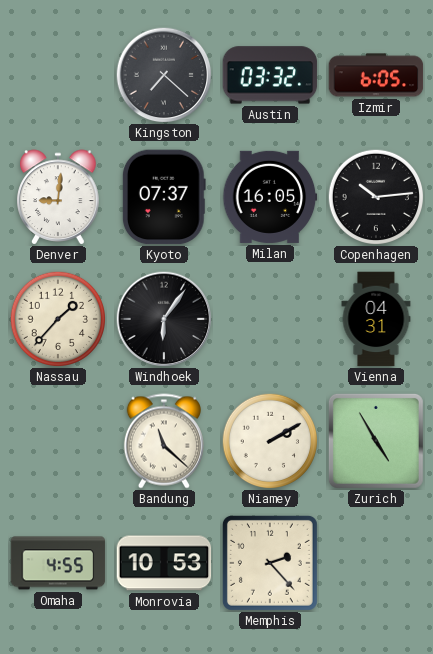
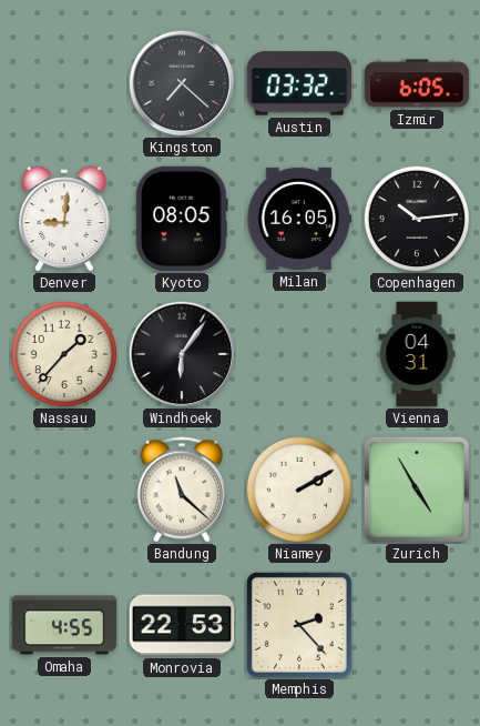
Kyoto: 07:37 -> 08:05 (182, 219)
Monrovia: 10:53 -> 22:53 (182, 625)
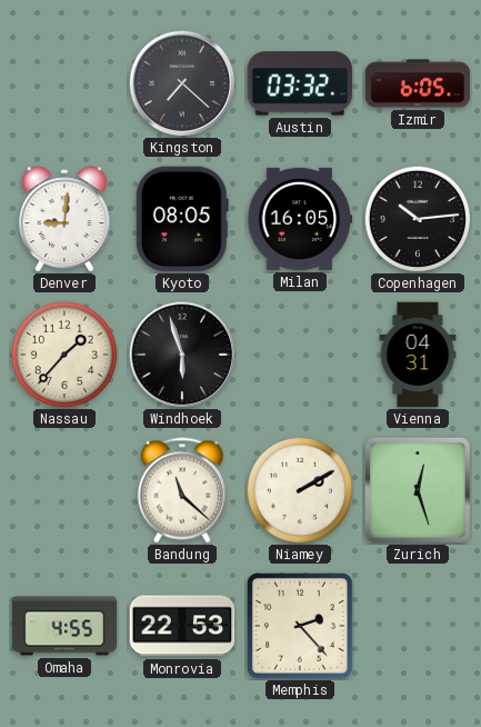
Windhoek: 6:06 -> 5:57 (182, 355)
Zurich: 4:55 -> 12:27 (418, 490)
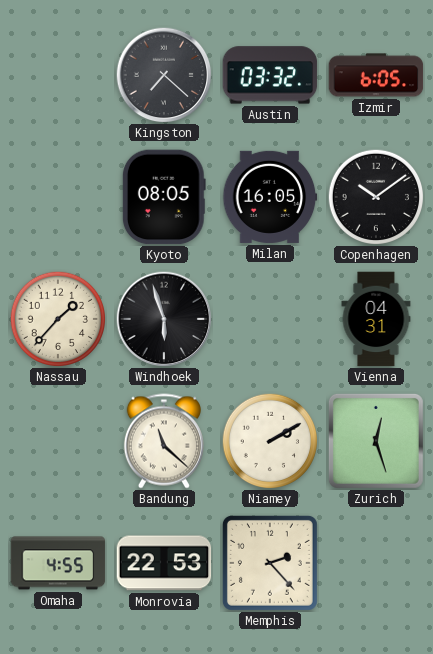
Denver: 9:01 -> none (64, 219)
Copenhagen: 10:14 -> 10:09 (375, 196)
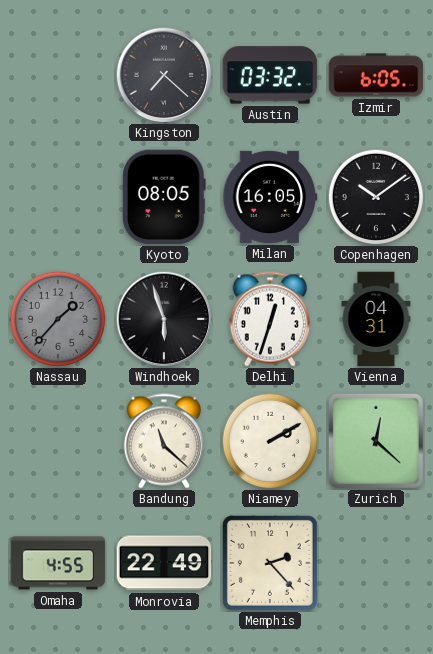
Nassau dial: cream -> grey (57, 318)
Delhi: none -> 12:33 (270, 319)
Zurich: 12:27 -> 12:22 (376, 441)
Monrovia: 22:53 -> 22:49 (164, 563)
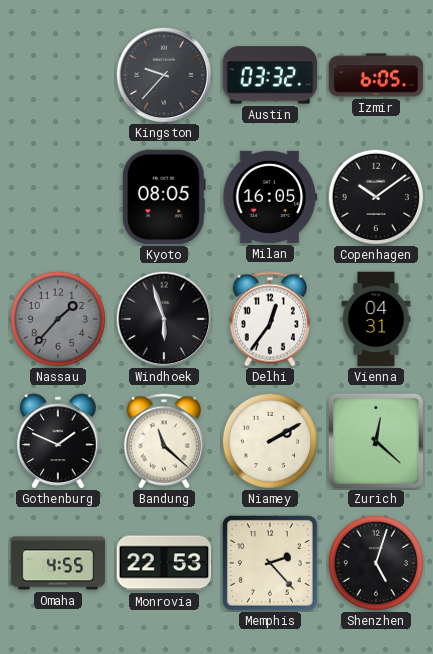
Kingston: 7:22 -> 9:37 (164, 75)
Delhi: 12:33 -> 12:36 (270, 319)
Gothenburg: none -> 1:49 (58, 441)
Monrovia: 22:49 -> 22:53 (164, 563)
Shenzhen: none -> 5:03 (375, 562)
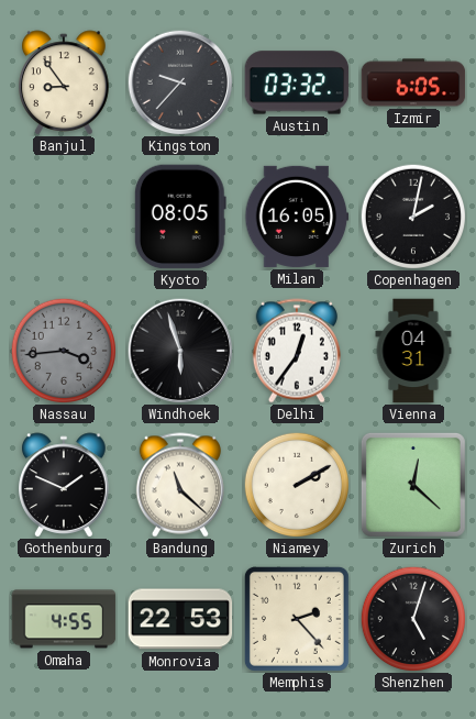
Banjul: none -> 8:54 (64, 82)
Copenhagen: 10:09 -> 2:02 (412, 215)
Nassau: 1:37 -> 3:44 (63, 350)
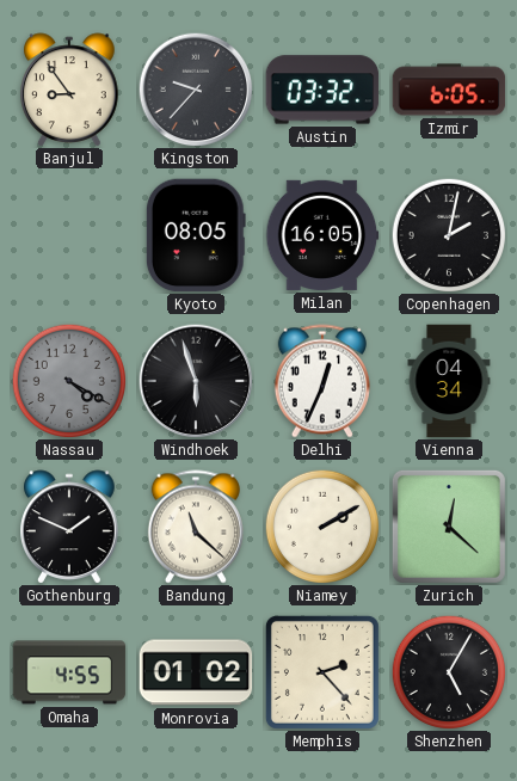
Nassau: 3:44 -> 4:20 (68, 380)
Delhi: 12:36 -> 12:34 (322, 381)
Vienna: 04:31 -> 04:34 (449, 381)
Monrovia: 22:53 -> 01:02 (196, 672)
Shenzhen: 5:03 -> 5:05 (448, 671)
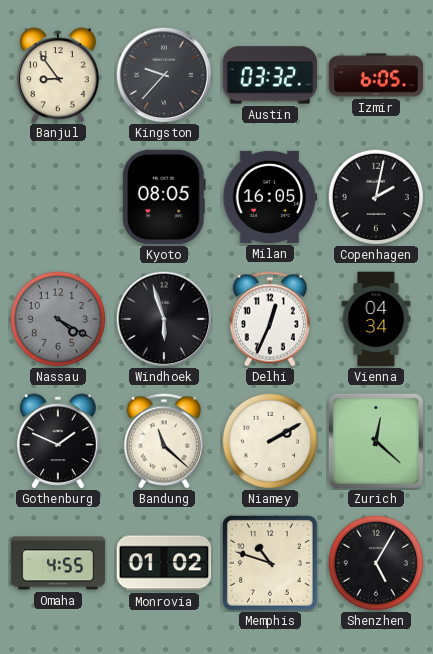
Memphis: 2:23 -> 10:48 (270, 563)
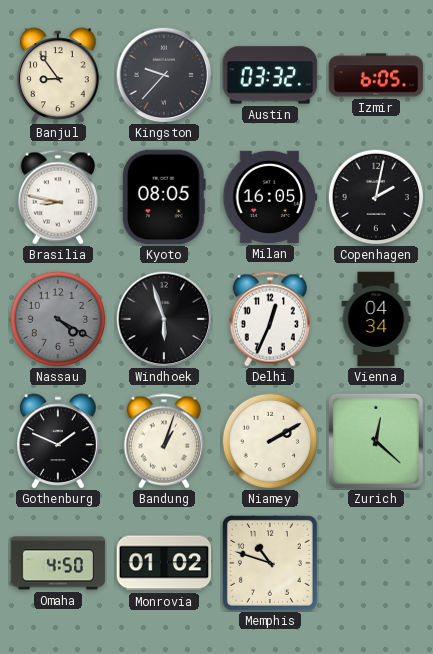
Brasilia: none -> 8:47 (58, 197)
Bandung: 11:22 -> 1:03 (164, 441)
Omaha: 4:55 -> 4:50 (58, 563)
Shenzhen: 5:05 -> none (375, 562)
